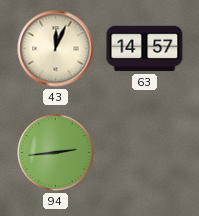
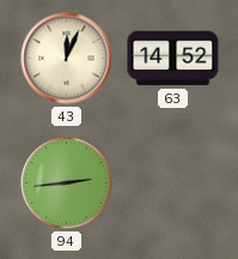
63: 14:57 -> 14:52 (173, 59)
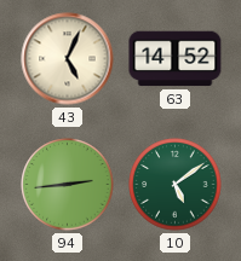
43: 12:04 -> 5:04 (68, 59)
10: none -> 5:09 (176, 185)
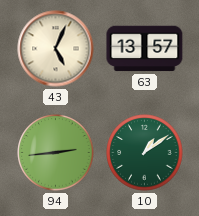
63: 14:52 -> 13:57 (145, 49)
10: 5:09 -> 1:09 (145, 153)
